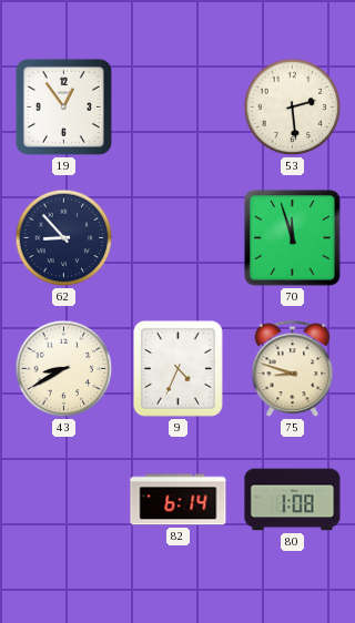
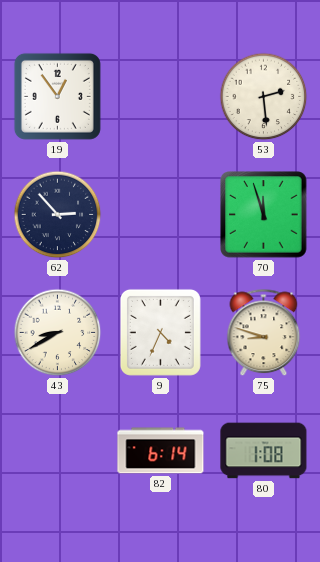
62: 8:53 -> 2:53 (58, 215)
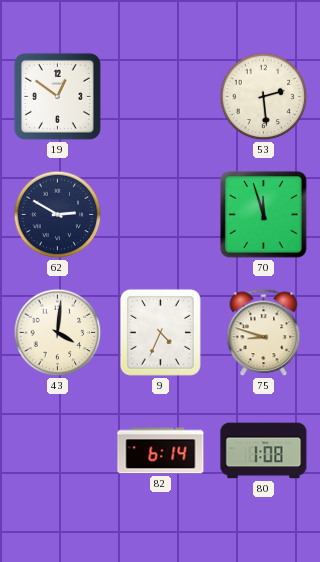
19: 12:54 -> 12:51 (57, 96)
62: 2:53 -> 2:50 (58, 215)
43: 8:40 -> 4:01 (58, 333)
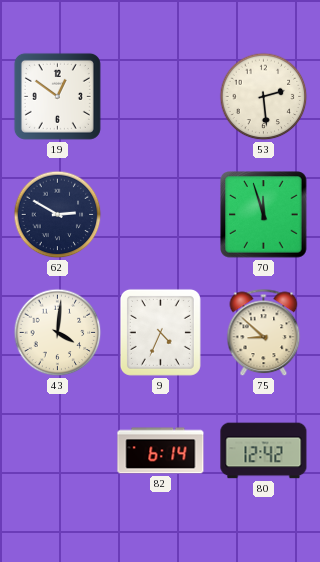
75: 8:48 -> 8:52 (264, 333)
80: 1:08 -> 12:42 (264, 451)
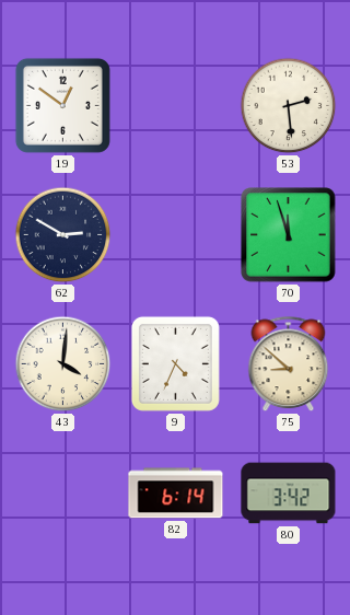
80: 12:42 -> 3:42 (289, 494)
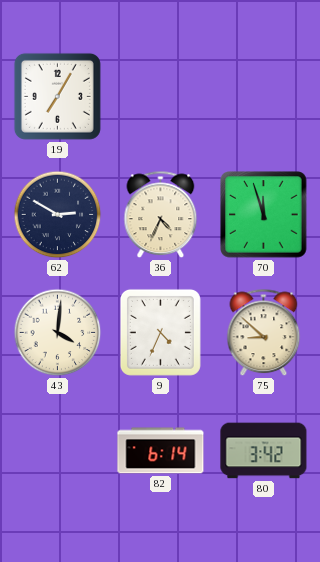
19: 12:51 -> 7:05 (57, 96)
53: 2:29 -> none (289, 106)
36: none -> 4:34 (161, 215)
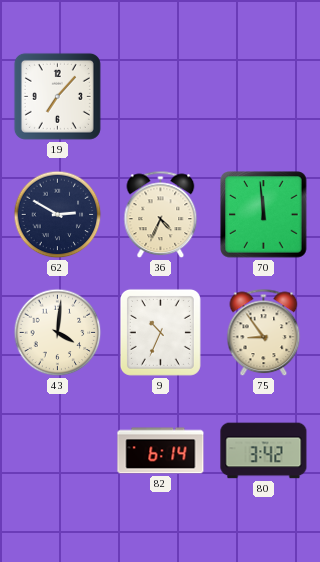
19: 7:05 -> 7:07 (57, 96)
70: 11:57 -> 11:59 (264, 215)
9: 4:34 -> 10:34 (160, 332)
75: 8:52 -> 8:54 (264, 333)
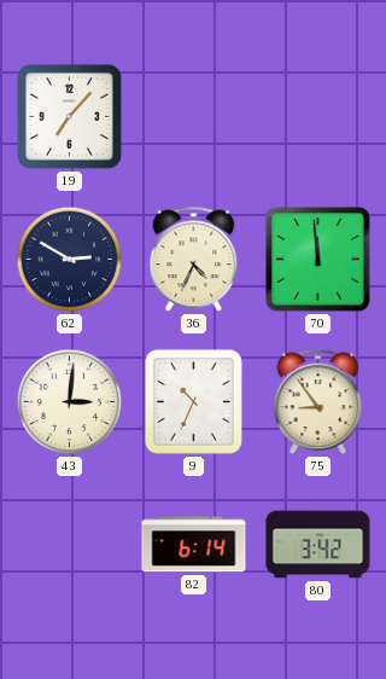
43: 4:01 -> 3:01 (70, 402)
